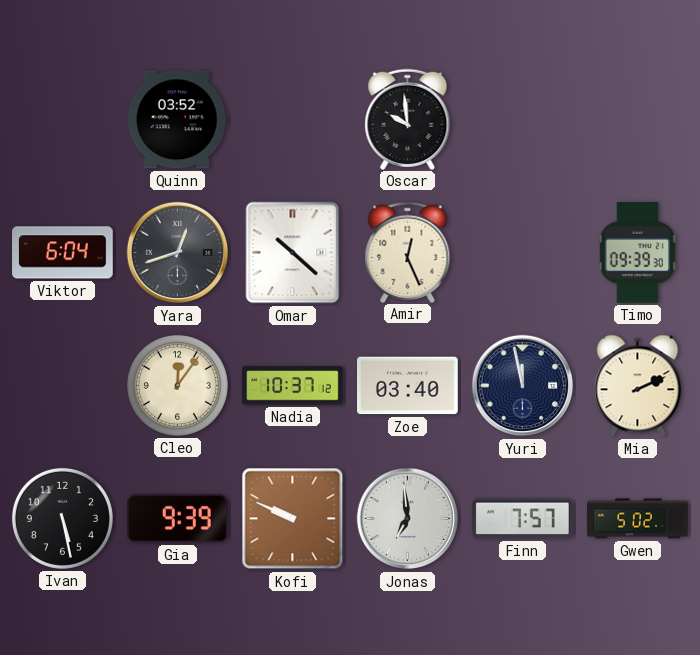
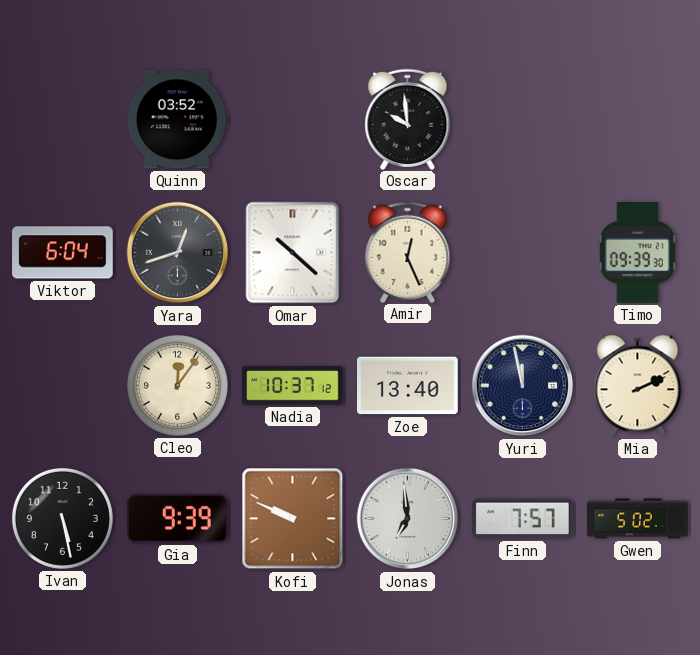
Zoe: 03:40 -> 13:40 (408, 386)
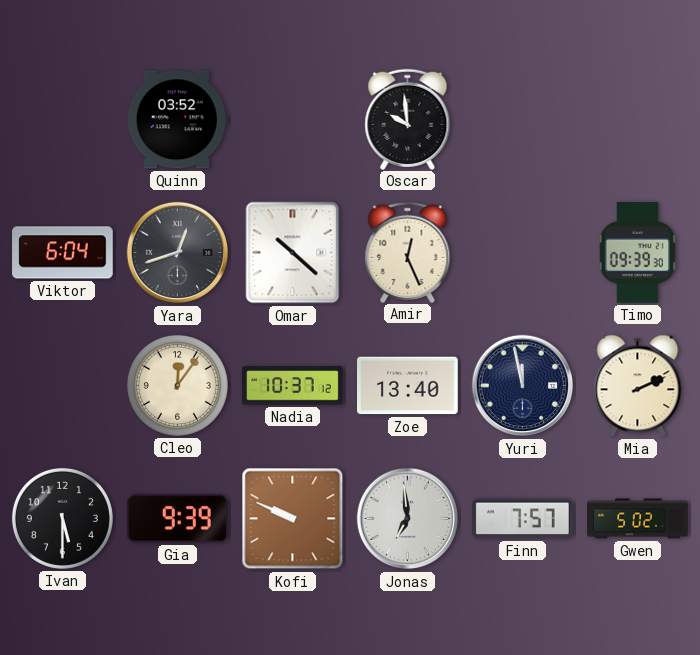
Ivan: 5:28 -> 5:30 (62, 518)
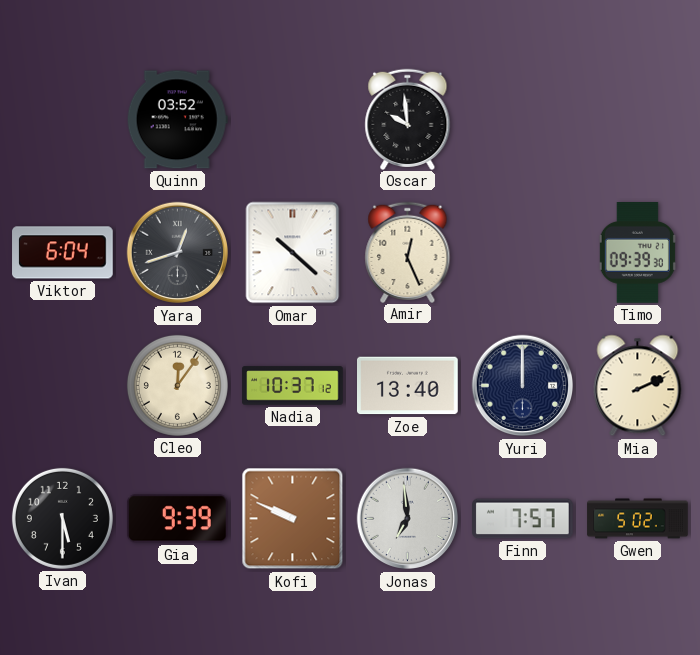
Yuri: 11:58 -> 12:00 (523, 386)
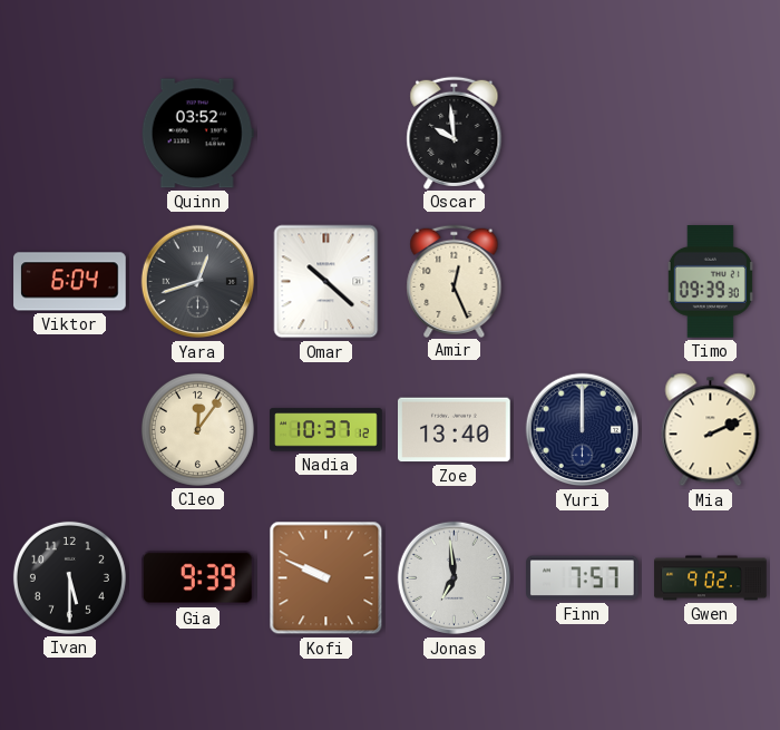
Gwen: 5:02 -> 9:02 (711, 578)
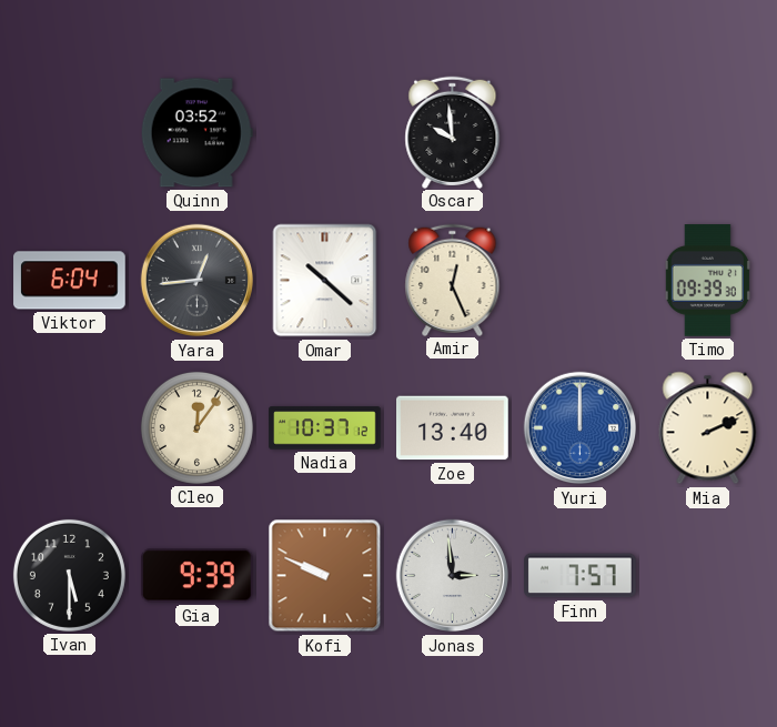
Yara: 12:42 -> 12:44 (198, 281)
Yuri dial: navy -> blue (581, 428)
Jonas: 6:59 -> 2:59 (453, 576)
Gwen: 9:02 -> none (711, 578)
